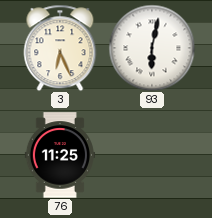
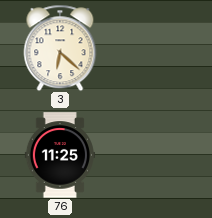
3: 6:26 -> 6:22 (60, 48)
93: 6:02 -> none (152, 48)
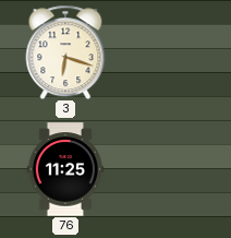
3: 6:22 -> 6:18 (65, 52)
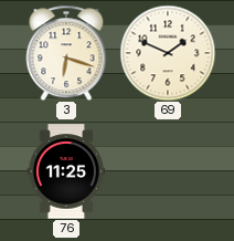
69: none -> 1:49 (168, 53)
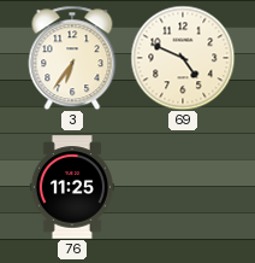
3: 6:18 -> 6:36 (72, 58)
69: 1:49 -> 4:49 (183, 58)
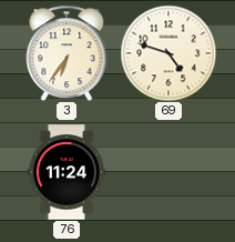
69: 4:49 -> 4:48 (168, 53)
76: 11:25 -> 11:24 (67, 172)
